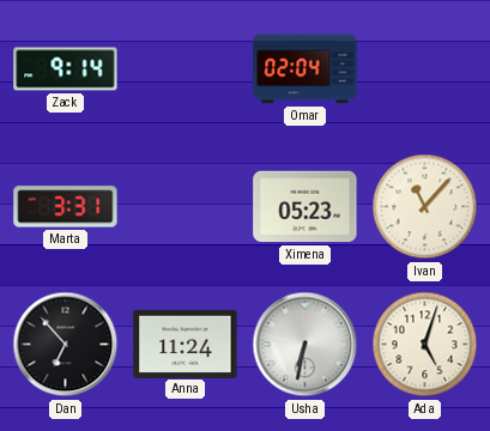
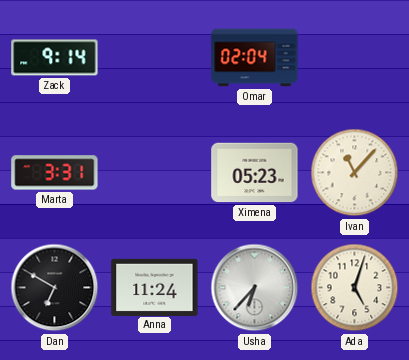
Dan: 6:53 -> 6:50 (55, 288)
Usha: 6:32 -> 6:37 (255, 288)
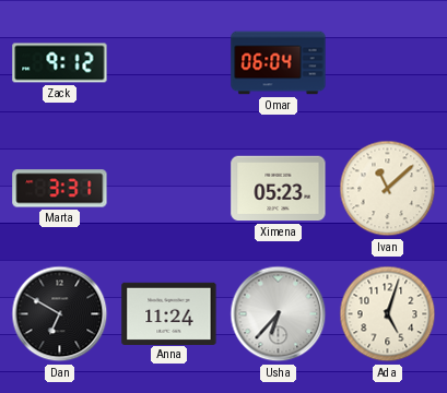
Zack: 9:14 -> 9:12 (60, 63)
Omar: 02:04 -> 06:04 (279, 63)
Ivan: 11:07 -> 11:08 (388, 189)
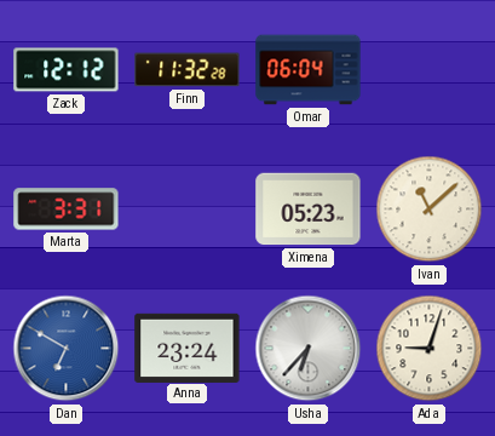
Zack: 9:12 -> 12:12 (67, 70)
Finn: none -> 11:32 (188, 70)
Dan dial: black -> blue (67, 349)
Anna: 11:24 -> 23:24 (188, 348)
Ada: 5:03 -> 9:03 (430, 349)
